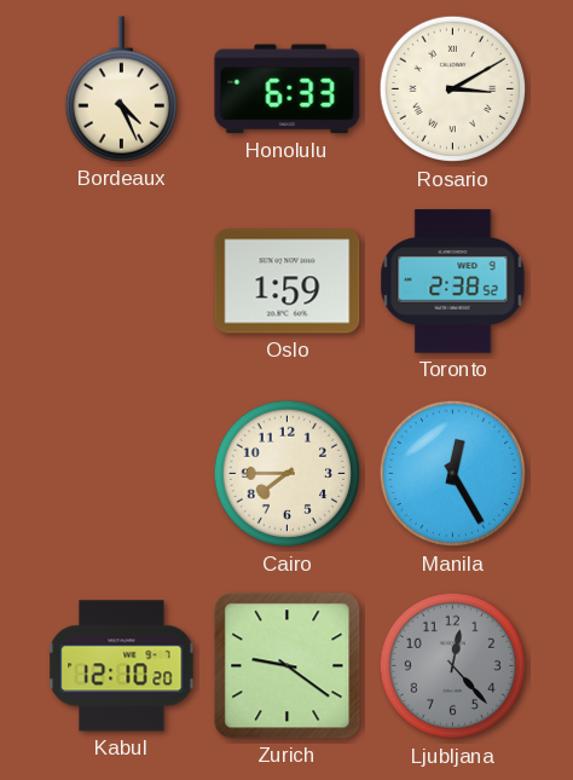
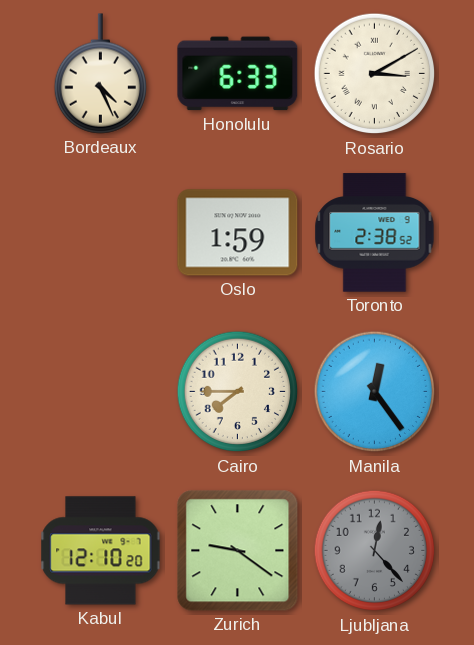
Manila: 12:25 -> 12:24 (375, 392)
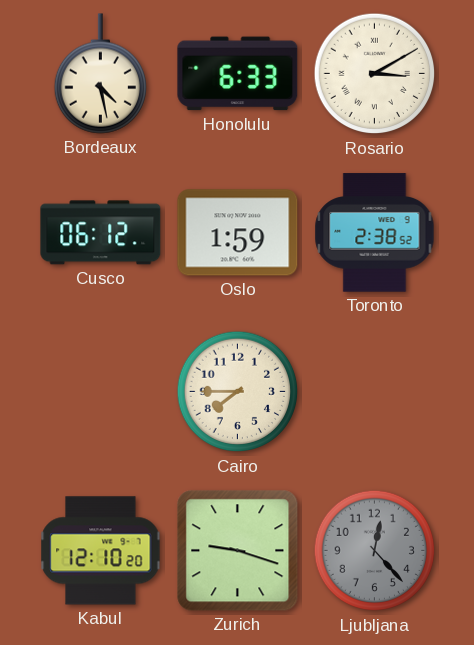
Bordeaux: 4:26 -> 4:28 (100, 74)
Cusco: none -> 06:12 (101, 233)
Manila: 12:24 -> none (375, 392)
Zurich: 9:21 -> 9:18 (238, 551)
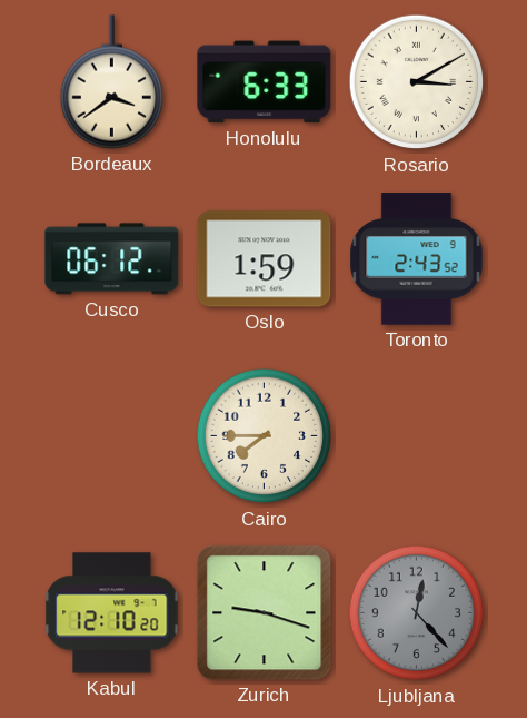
Bordeaux: 4:28 -> 3:39 (111, 82)
Toronto: 2:38 -> 2:43 (417, 259)
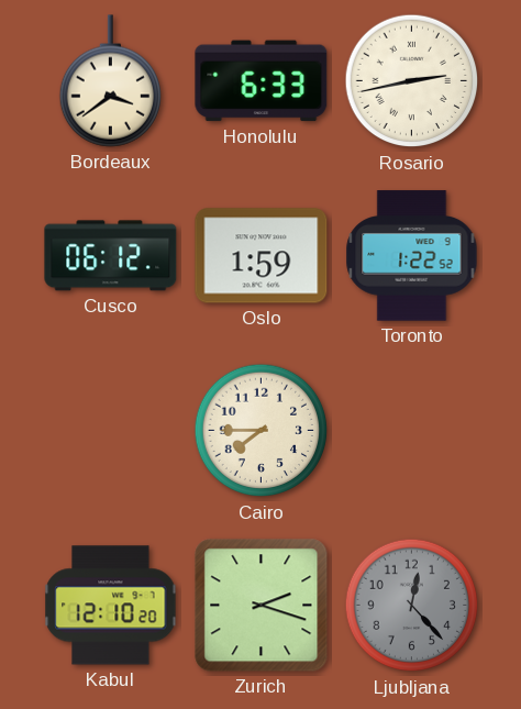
Rosario: 3:10 -> 2:43 (412, 81)
Toronto: 2:43 -> 1:22 (412, 256)
Zurich: 9:18 -> 2:18 (262, 606)
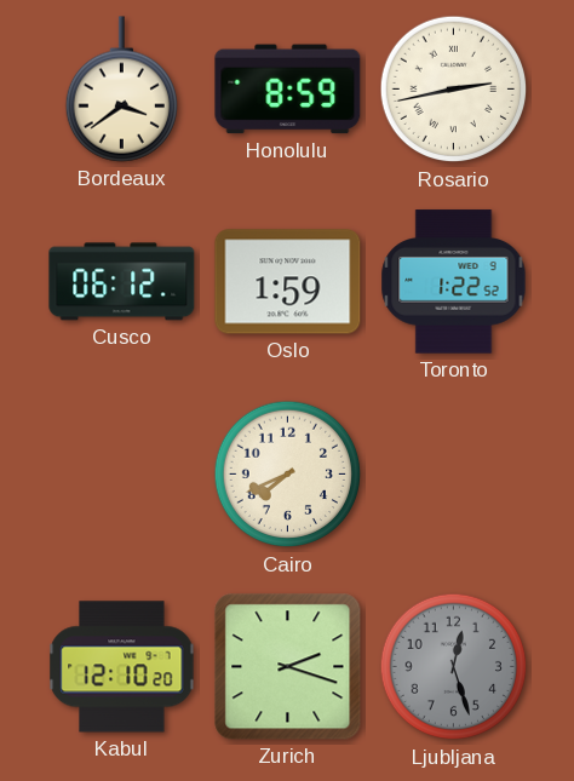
Honolulu: 6:33 -> 8:59 (288, 90)
Cairo: 7:45 -> 7:41 (288, 475)
Ljubljana: 12:23 -> 12:27 (454, 667)
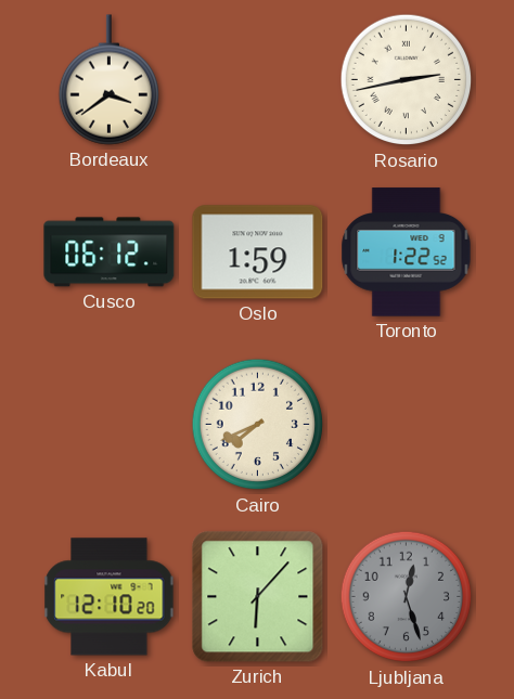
Honolulu: 8:59 -> none (288, 90)
Zurich: 2:18 -> 6:07 (258, 597)
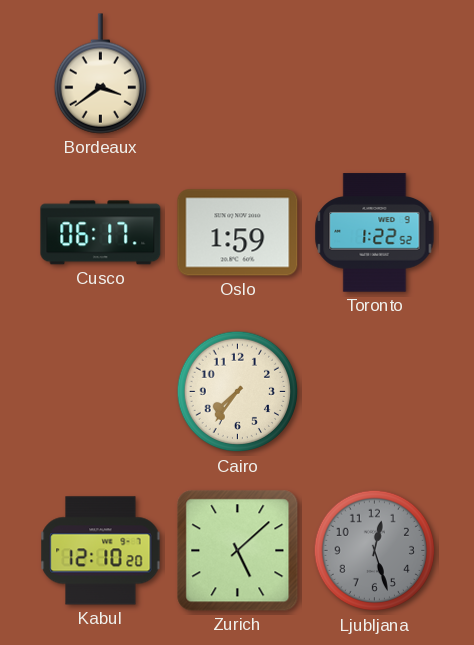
Rosario: 2:43 -> none (407, 80)
Cusco: 06:12 -> 06:17 (101, 233)
Cairo: 7:41 -> 7:36 (238, 392)
Zurich: 6:07 -> 5:08 (238, 551)
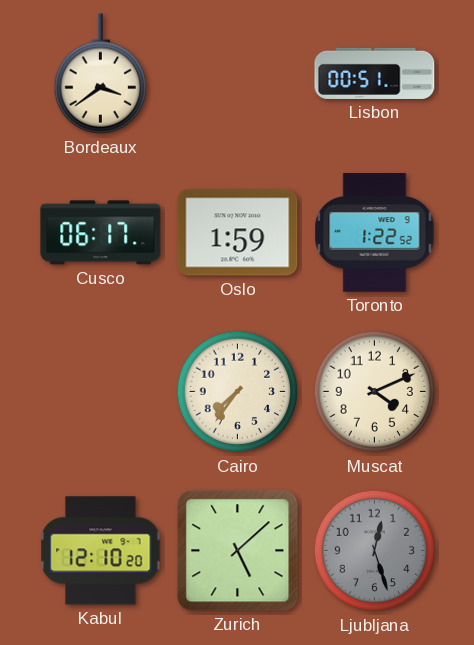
Lisbon: none -> 00:51 (375, 73)
Muscat: none -> 4:11 (375, 392)
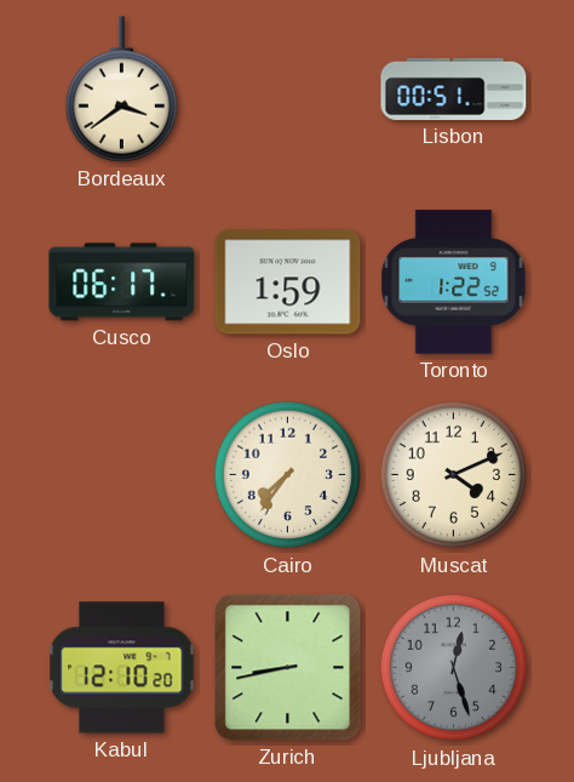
Zurich: 5:08 -> 8:43 (288, 668)
